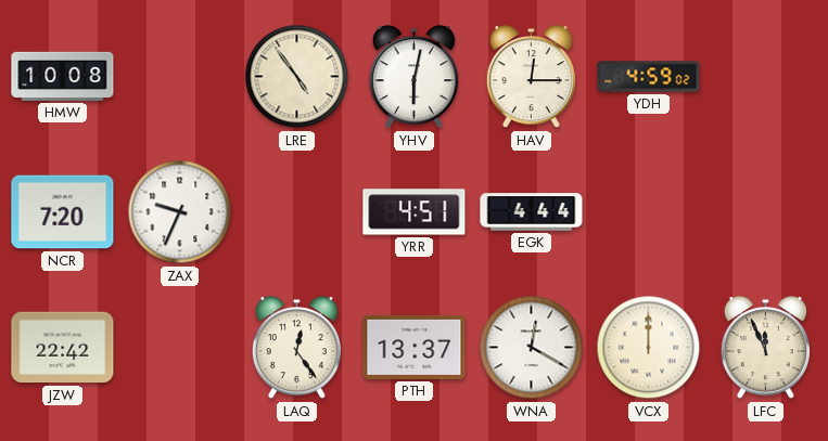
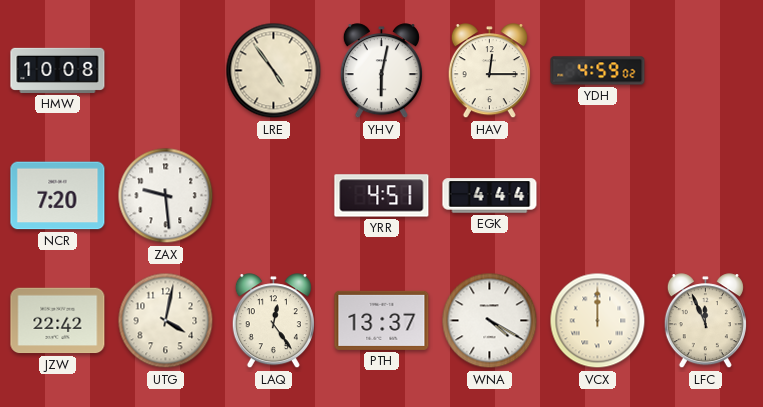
ZAX: 9:34 -> 9:29 (166, 196)
UTG: none -> 4:02 (166, 321)
WNA: 12:20 -> 4:20 (490, 321)
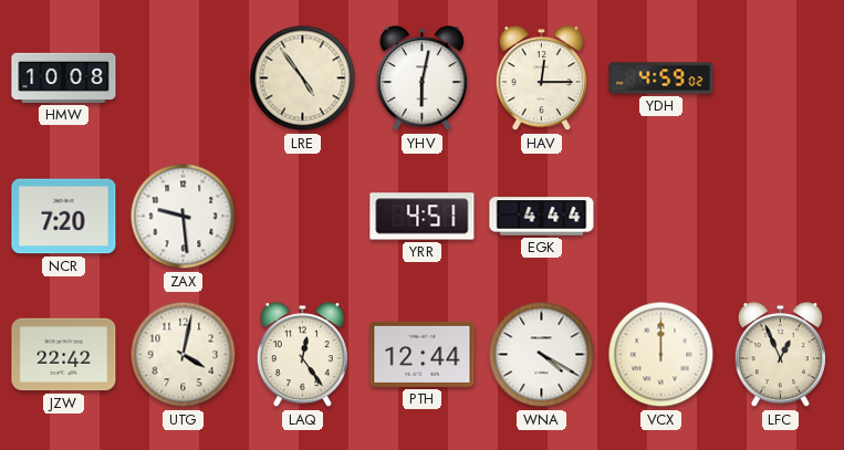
PTH: 13:37 -> 12:44 (423, 354)
LFC: 11:56 -> 12:56 (780, 355)
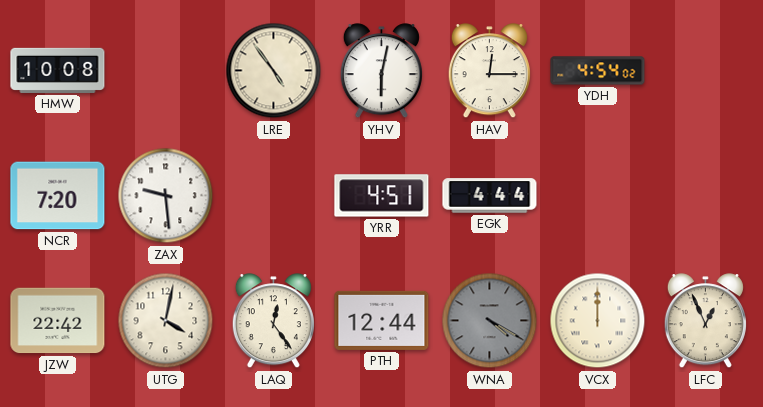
YDH: 4:59 -> 4:54 (598, 71)
WNA dial: white -> grey (490, 321)
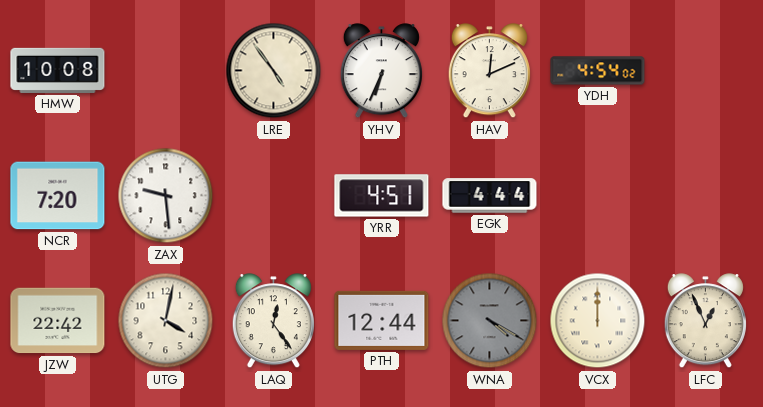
YHV: 6:02 -> 6:34 (381, 71)
HAV: 12:15 -> 12:11 (489, 71)
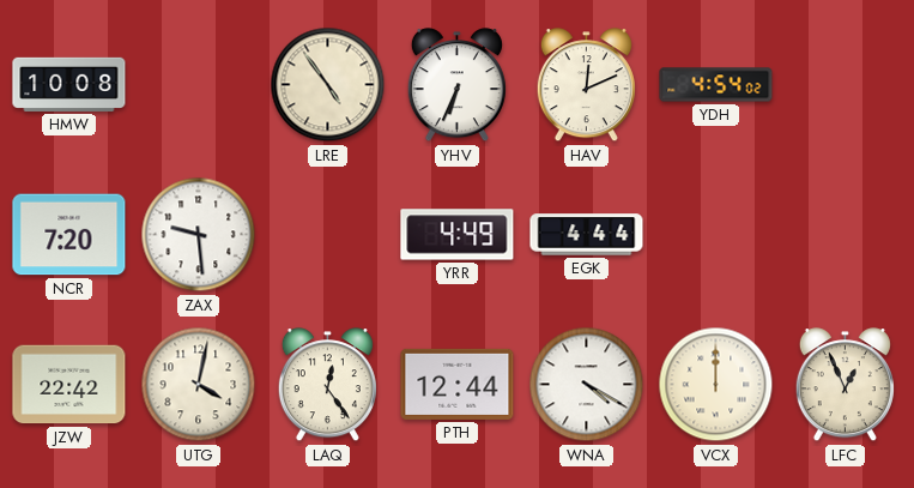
YRR: 4:51 -> 4:49 (458, 235)
WNA dial: grey -> white (587, 385)
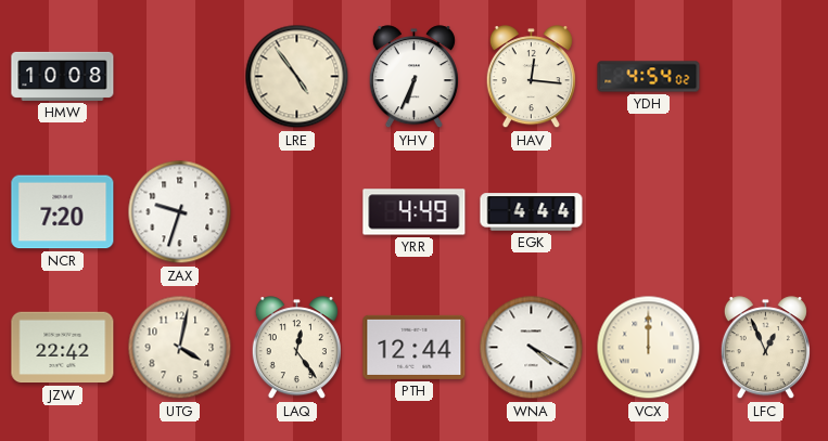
HAV: 12:11 -> 12:16 (531, 77)
ZAX: 9:29 -> 9:33 (180, 212)
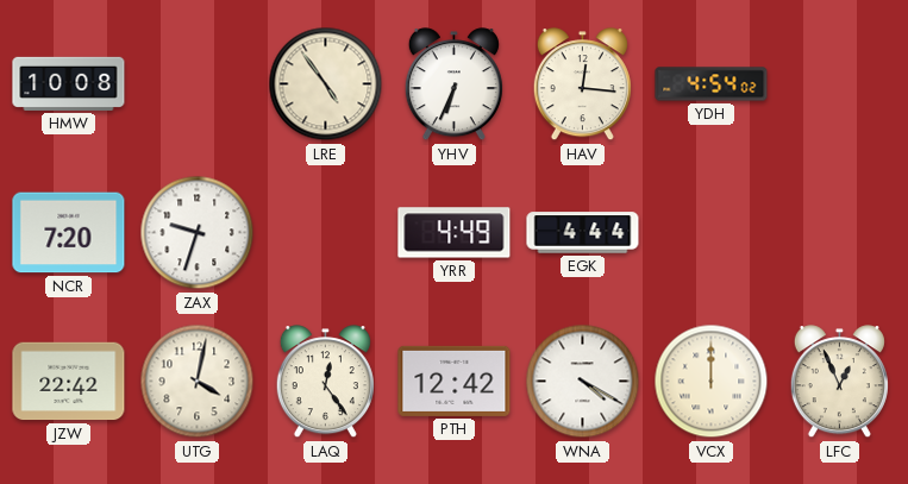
PTH: 12:44 -> 12:42 (455, 381)
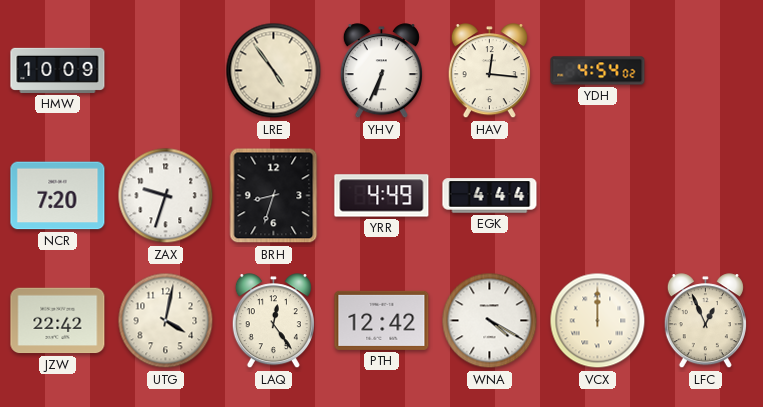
HMW: 10:08 -> 10:09 (58, 70)
BRH: none -> 8:33 (274, 196)
